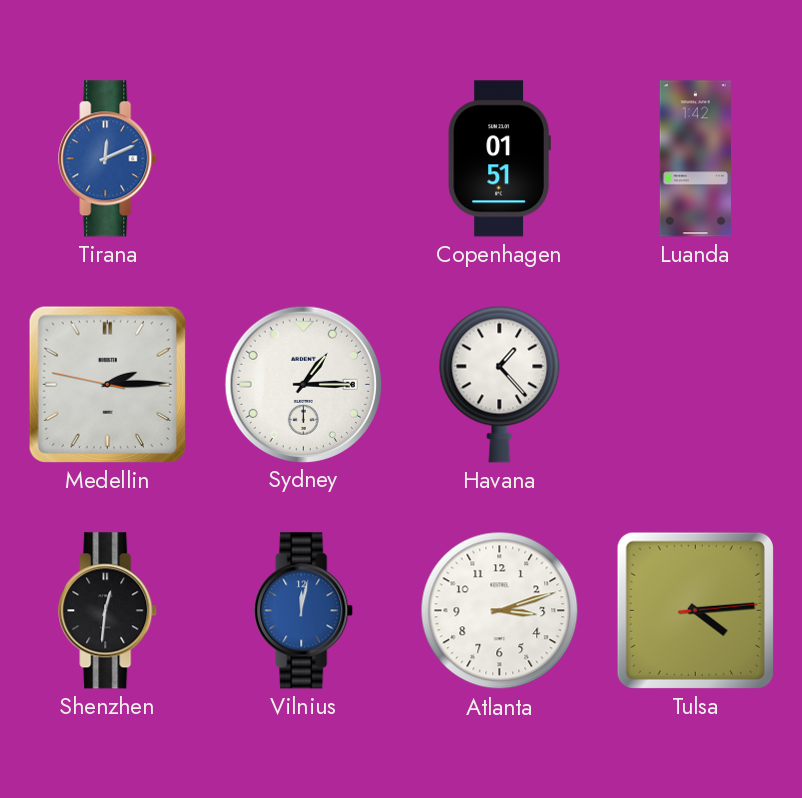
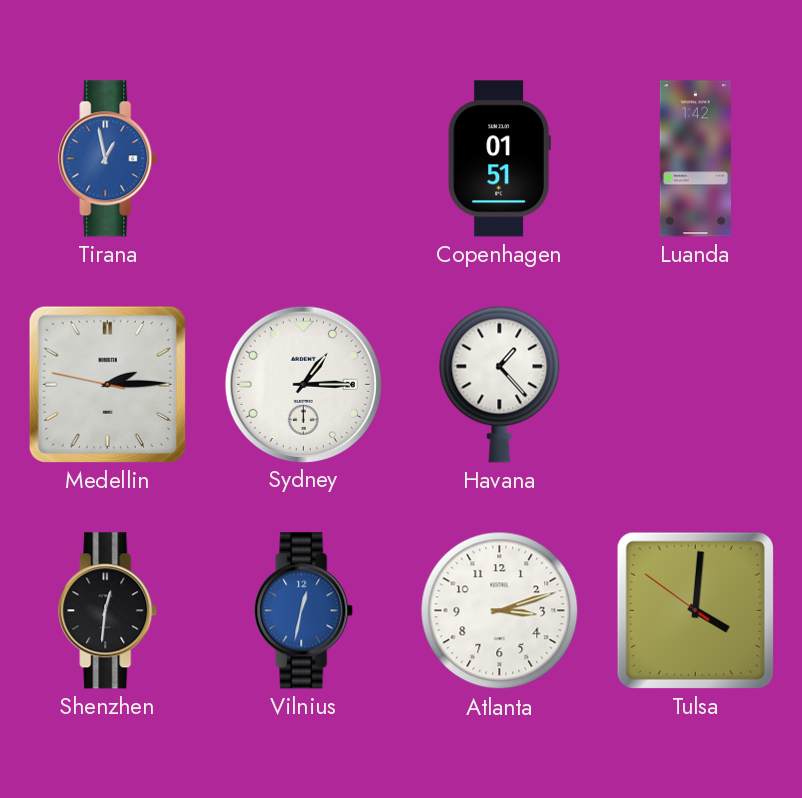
Tirana: 12:11 -> 12:58 (108, 159)
Vilnius: 12:02 -> 12:32 (304, 611)
Tulsa: 4:14 -> 4:00 (695, 610)
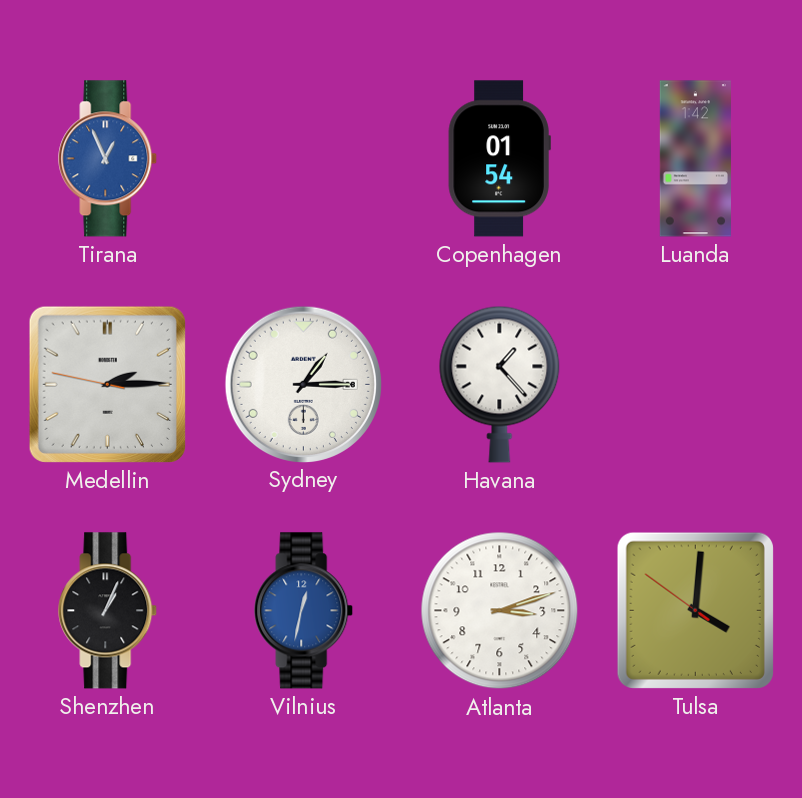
Tirana: 12:58 -> 12:56 (108, 159)
Copenhagen: 01:51 -> 01:54 (499, 159)
Shenzhen: 12:31 -> 1:04 (108, 611)
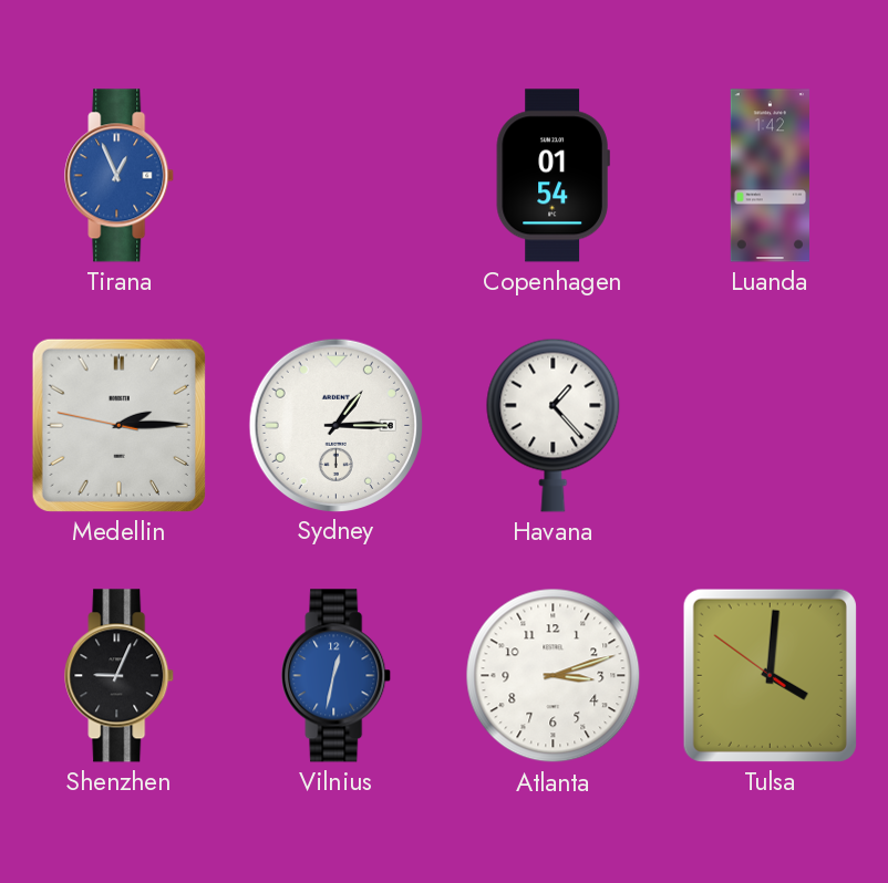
Shenzhen: 1:04 -> 9:04 (120, 676)
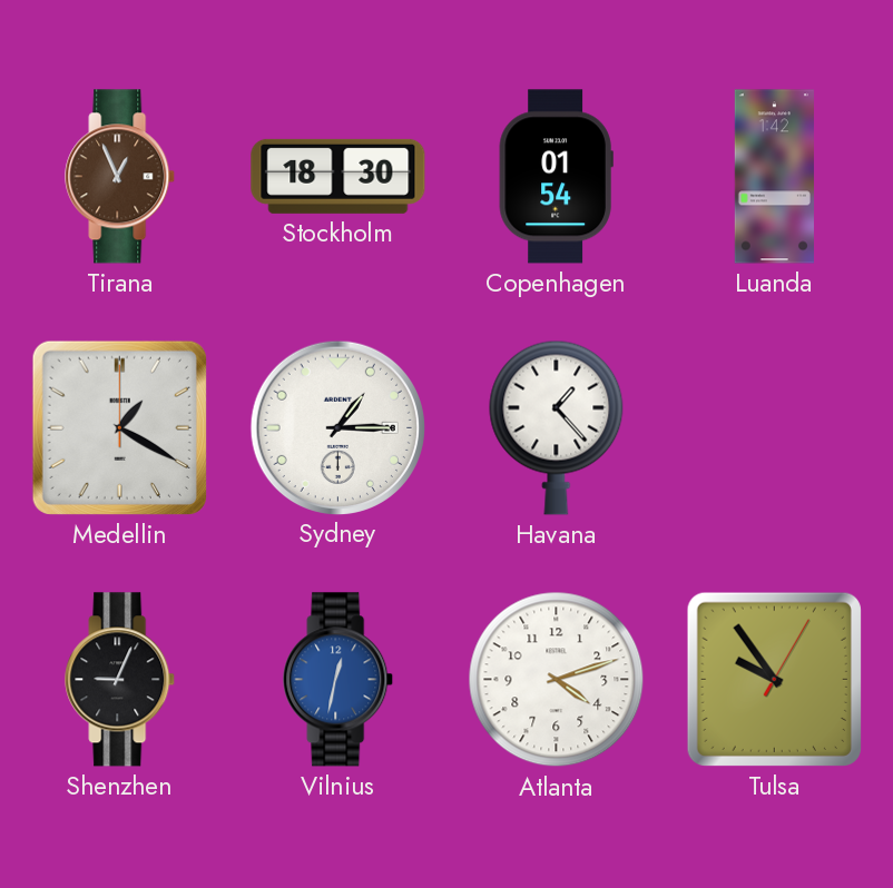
Tirana dial: blue -> brown (120, 177)
Stockholm: none -> 18:30 (338, 176)
Medellin: 2:14 -> 1:20 (119, 427)
Atlanta: 3:12 -> 4:12 (557, 680)
Tulsa: 4:00 -> 9:54 (774, 679)
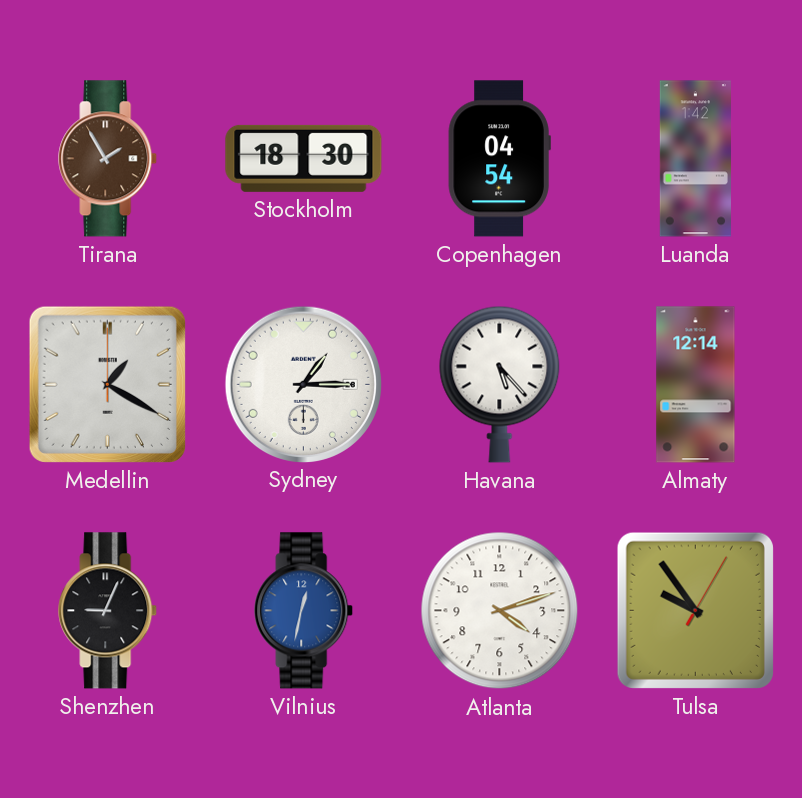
Tirana: 12:56 -> 1:55 (108, 159)
Copenhagen: 01:54 -> 04:54 (499, 159)
Havana: 1:23 -> 5:23 (500, 384)
Almaty: none -> 12:14 (696, 385)
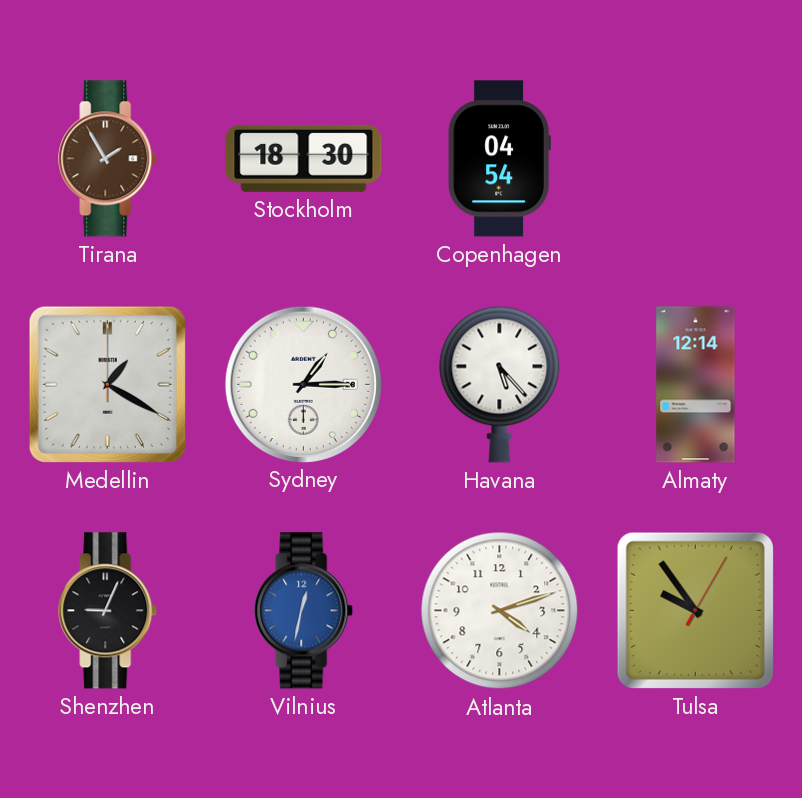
Luanda: 1:42 -> none (695, 159)
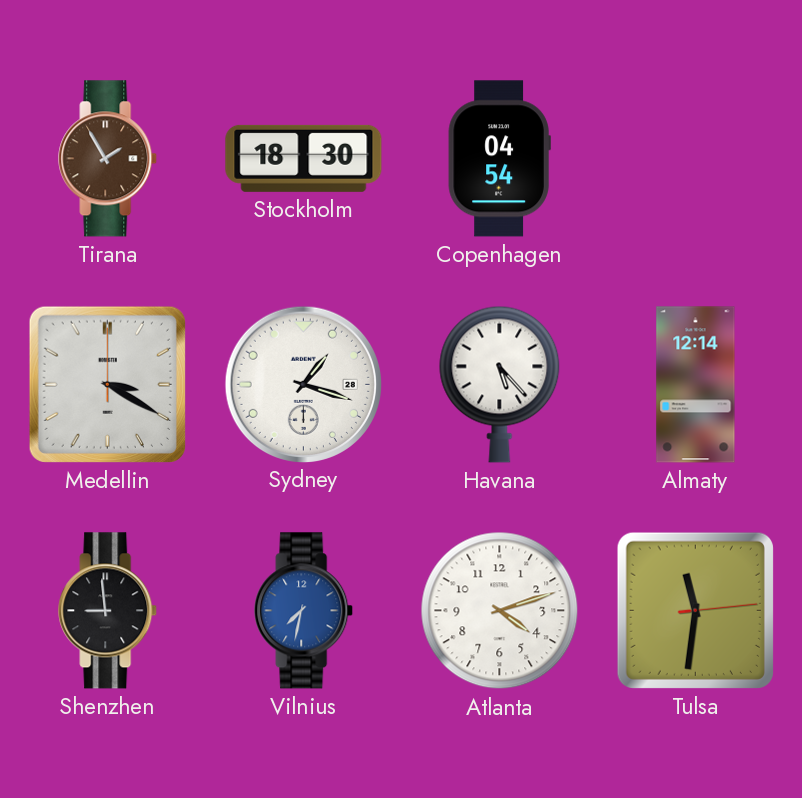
Medellin: 1:20 -> 3:20 (107, 384)
Sydney: 1:15 -> 1:18 (303, 384)
Shenzhen: 9:04 -> 8:59 (108, 611)
Vilnius: 12:32 -> 7:32 (304, 611)
Tulsa: 9:54 -> 11:31 (695, 610)
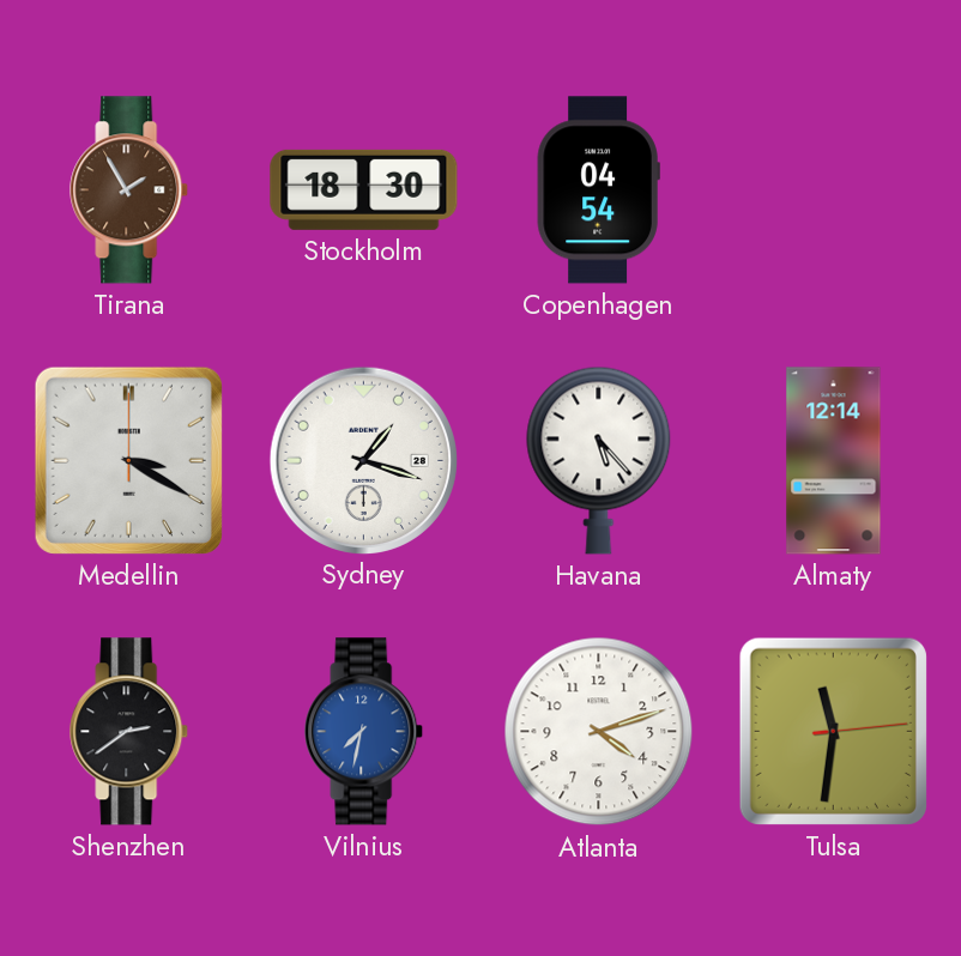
Shenzhen: 8:59 -> 2:39 (129, 732)
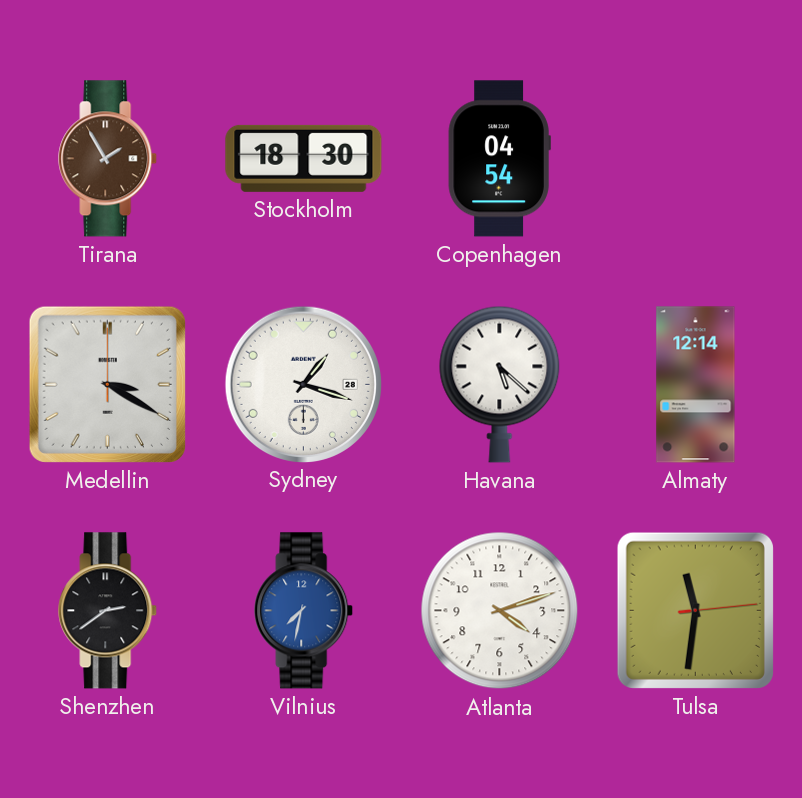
Havana: 5:23 -> 5:22 (500, 384)
